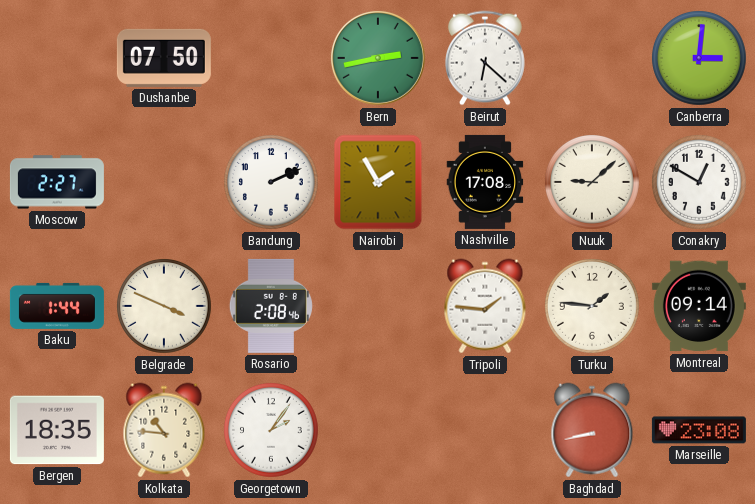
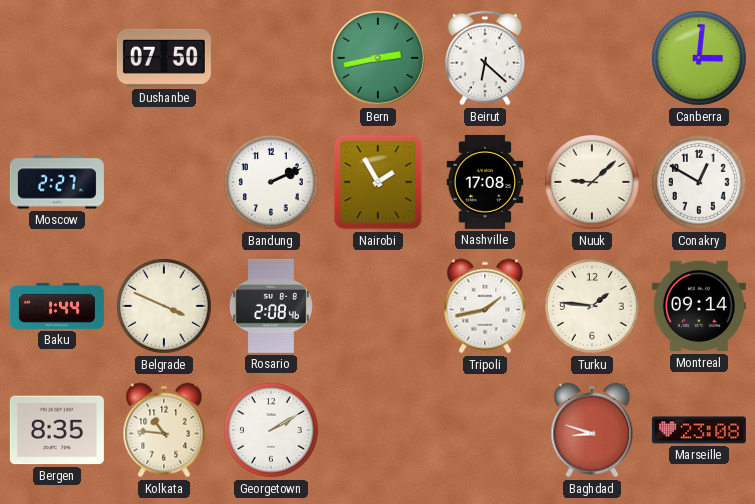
Tripoli: 1:46 -> 1:43 (485, 306)
Bergen: 18:35 -> 8:35 (57, 430)
Georgetown: 2:06 -> 2:10 (272, 431)
Baghdad: 8:43 -> 8:48 (592, 430)
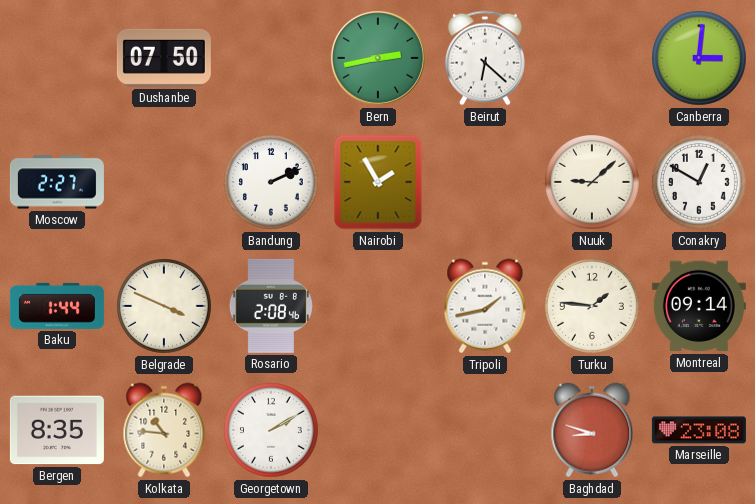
Nashville: 17:08 -> none (485, 182)
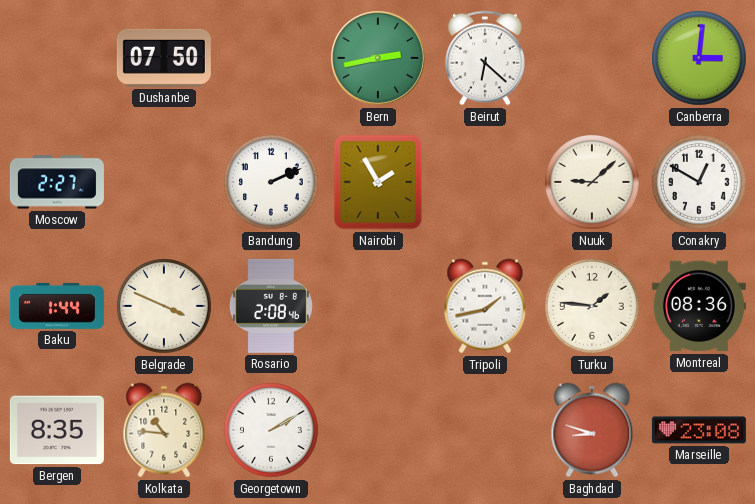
Montreal: 09:14 -> 08:36 (699, 306)
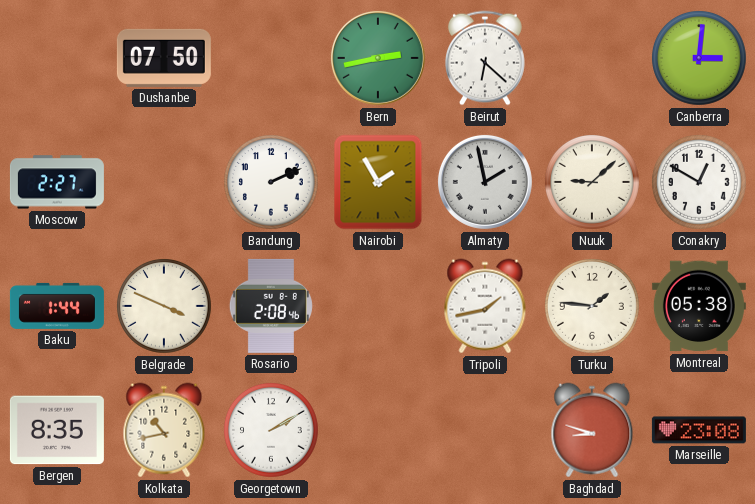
Almaty: none -> 1:58 (485, 182)
Montreal: 08:36 -> 05:38 (699, 306)
Kolkata: 10:46 -> 10:43 (164, 430)
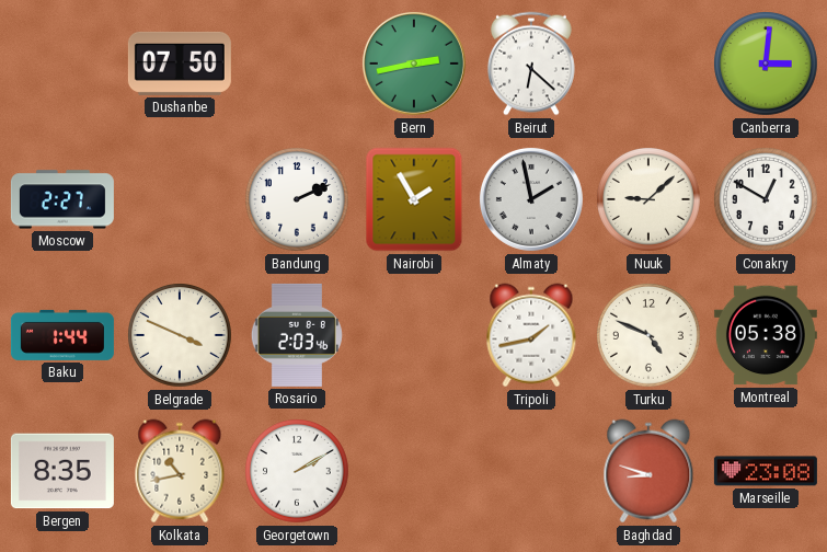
Rosario: 2:08 -> 2:03 (297, 335)
Turku: 1:46 -> 4:49 (650, 336)
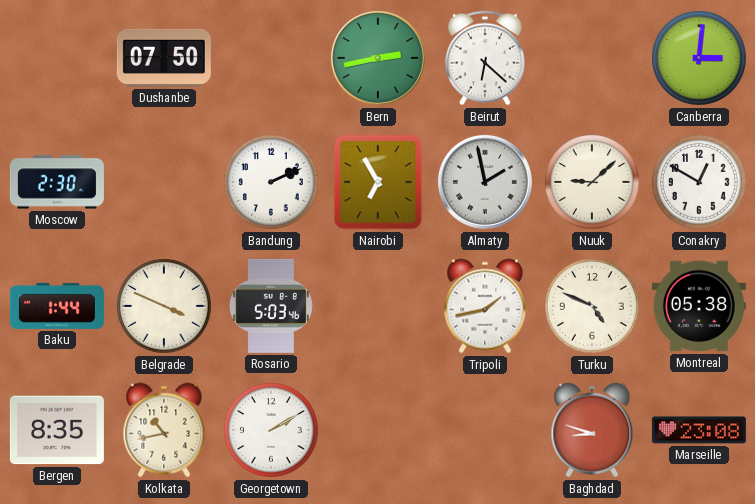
Moscow: 2:27 -> 2:30 (57, 182)
Nairobi: 1:55 -> 6:55 (378, 182)
Rosario: 2:03 -> 5:03 (271, 306)
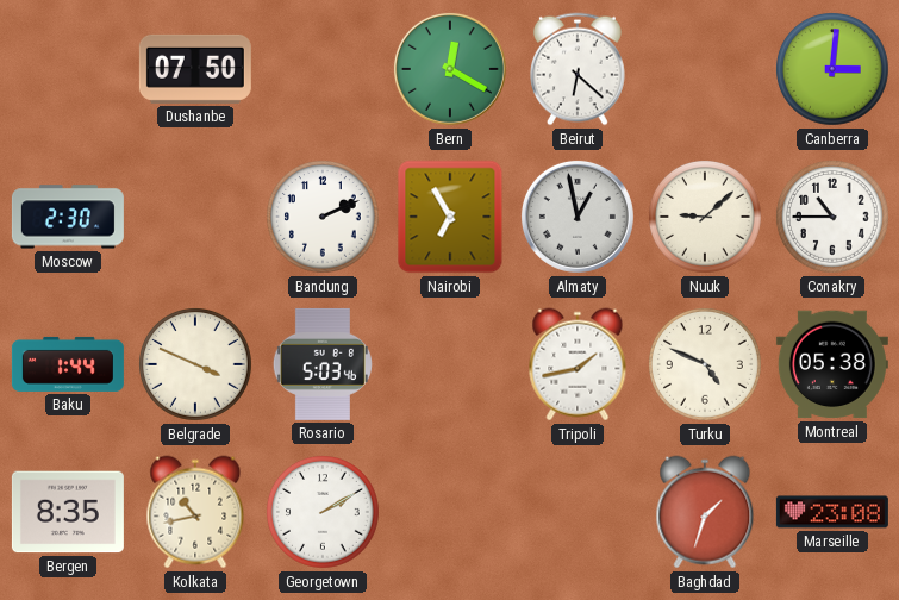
Bern: 2:43 -> 12:20 (450, 69)
Almaty: 1:58 -> 12:58 (578, 217)
Conakry: 12:50 -> 10:45 (834, 218)
Baghdad: 8:48 -> 1:33 (705, 512)
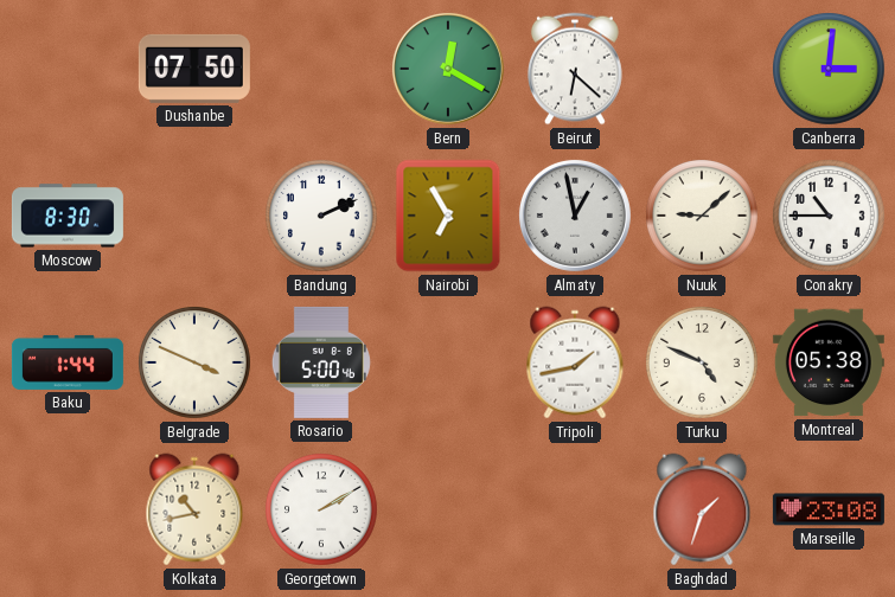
Moscow: 2:30 -> 8:30 (68, 216)
Rosario: 5:03 -> 5:00 (321, 362)
Bergen: 8:35 -> none (68, 512)
